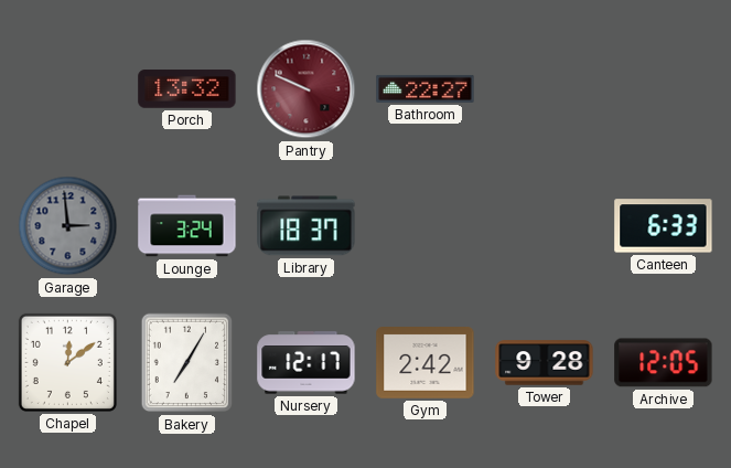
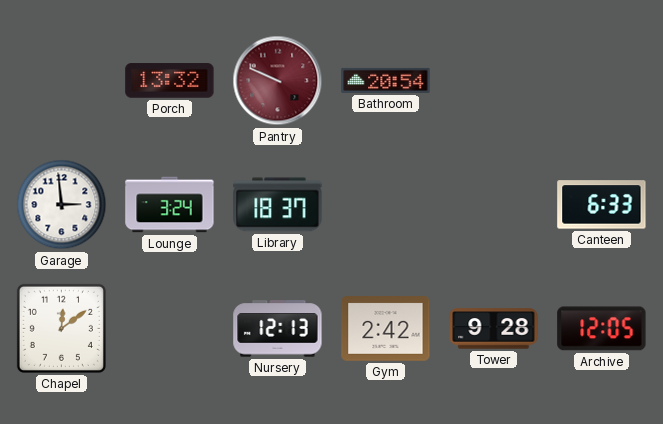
Bathroom: 22:27 -> 20:54 (386, 80)
Garage dial: grey -> white (62, 205)
Bakery: 7:05 -> none (187, 363)
Nursery: 12:17 -> 12:13 (278, 329)
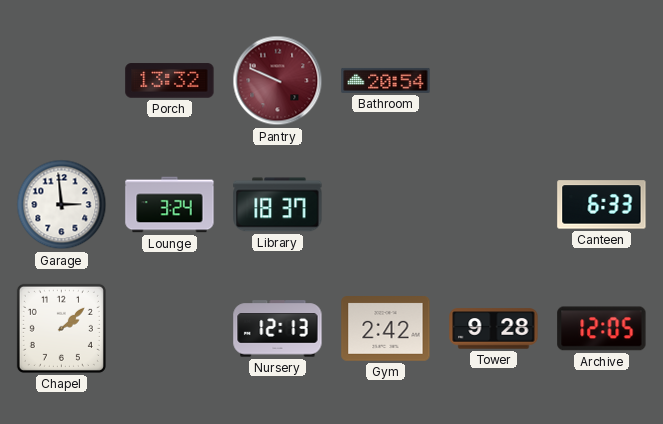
Chapel: 12:09 -> 2:08 (61, 328)
